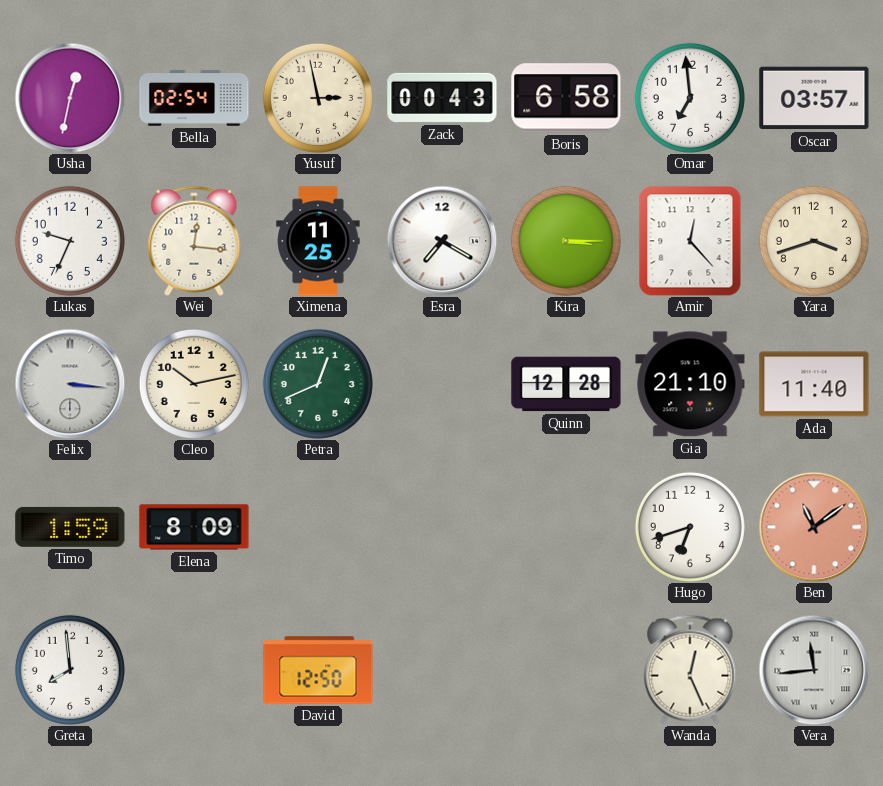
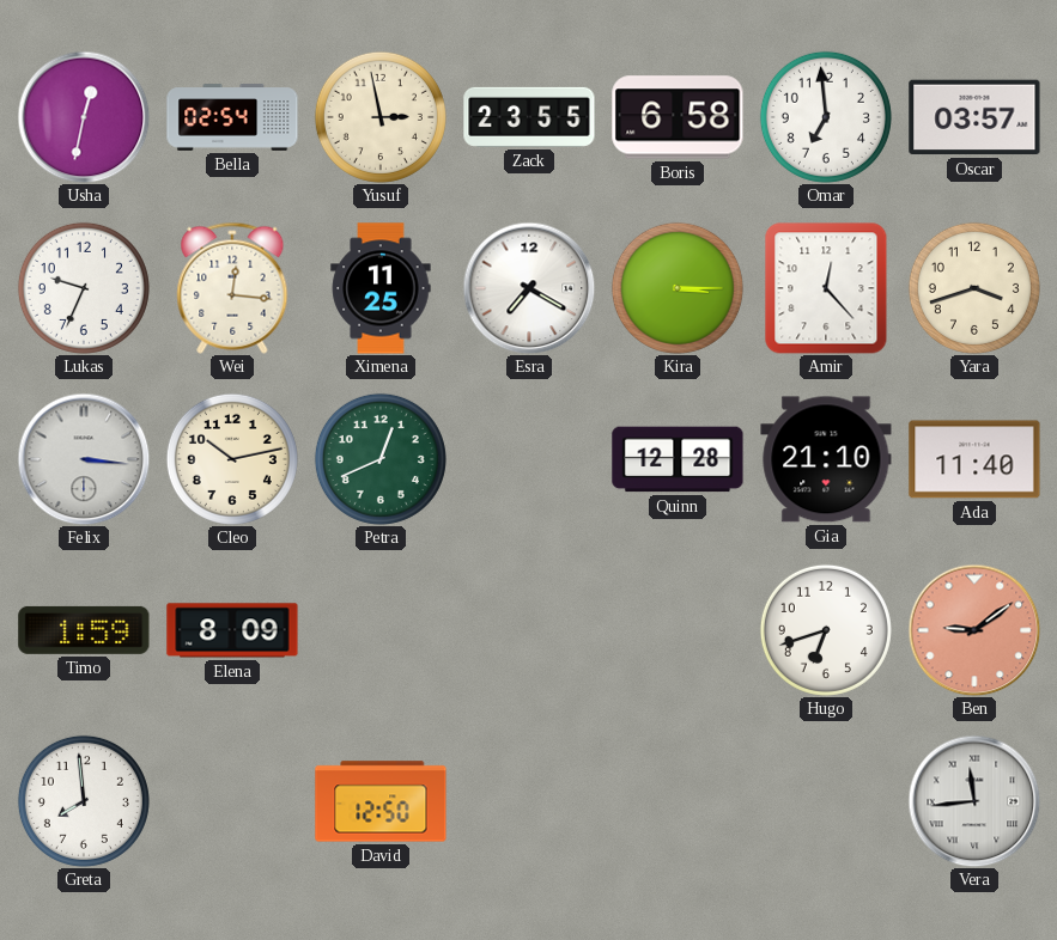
Zack: 00:43 -> 23:55 (529, 117)
Ben: 11:09 -> 9:09 (974, 630)
Wanda: 12:26 -> none (690, 670)
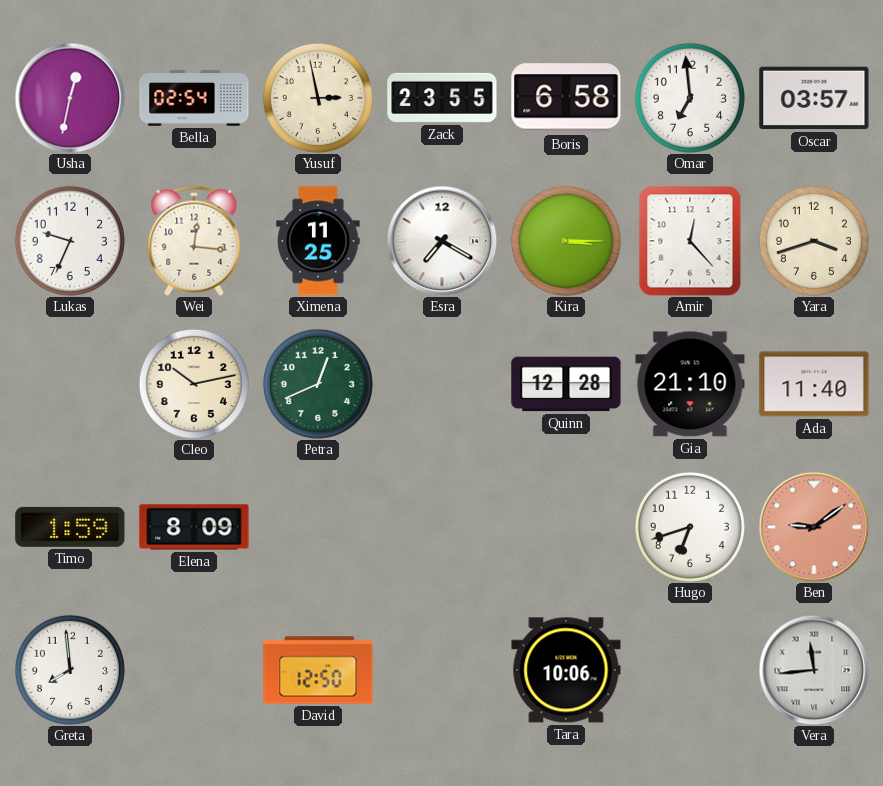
Felix: 3:16 -> none (84, 459)
Tara: none -> 10:06 (566, 670)
